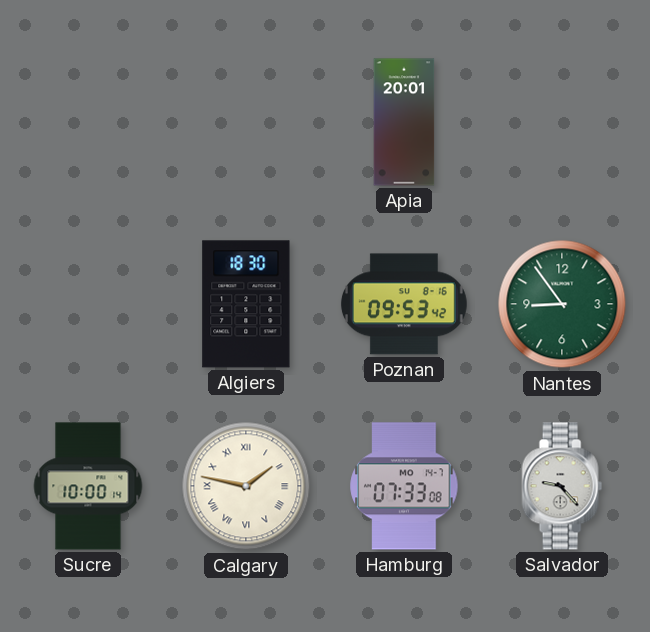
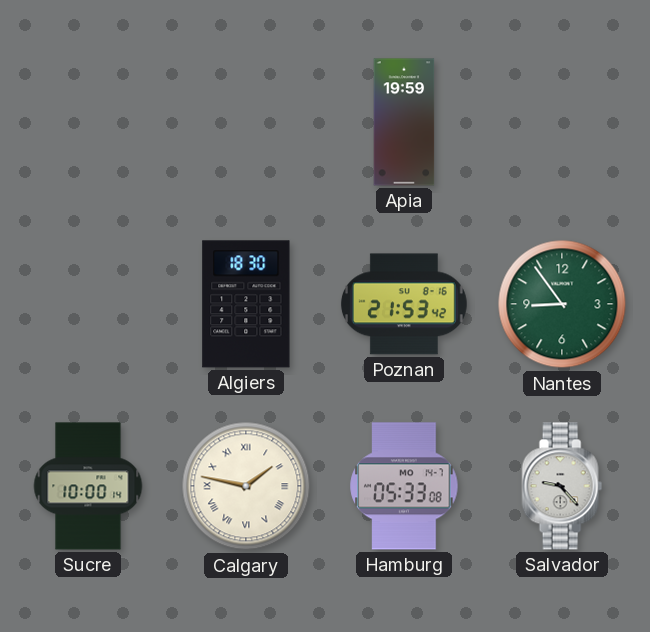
Apia: 20:01 -> 19:59 (404, 122)
Poznan: 09:53 -> 21:53 (404, 304)
Hamburg: 07:33 -> 05:33 (404, 486)
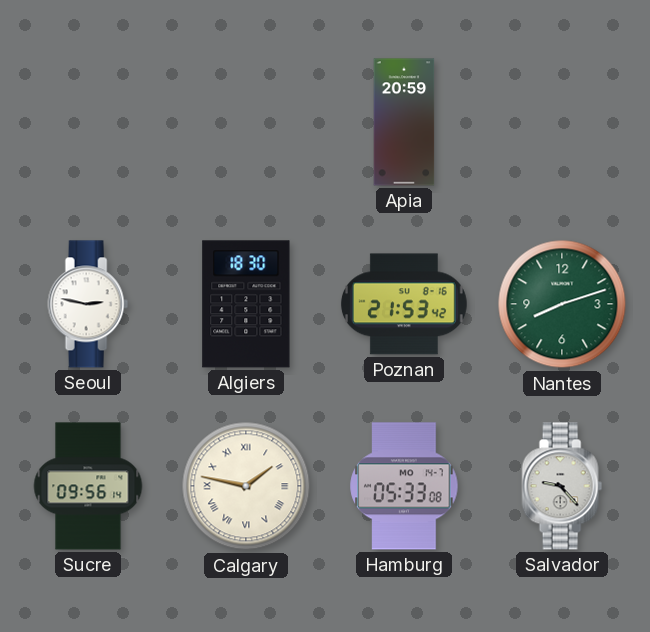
Apia: 19:59 -> 20:59 (404, 122)
Seoul: none -> 2:47 (88, 304)
Nantes: 8:54 -> 8:12 (562, 304)
Sucre: 10:00 -> 09:56 (88, 486)
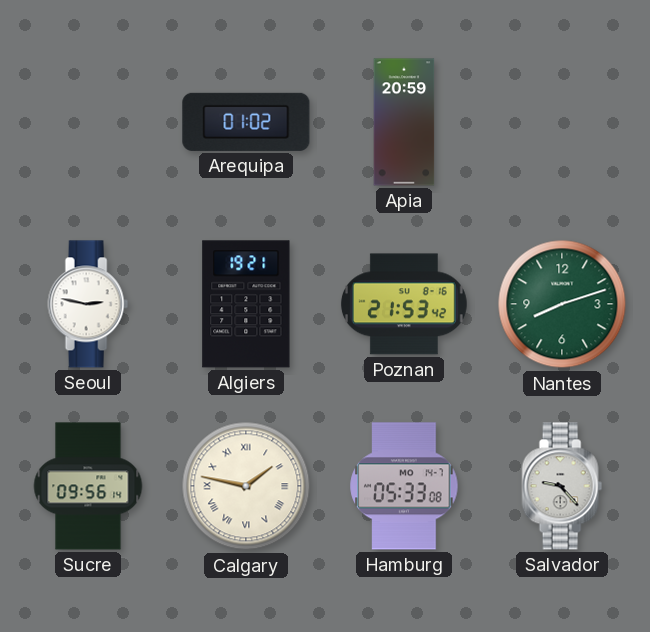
Arequipa: none -> 01:02 (246, 122)
Algiers: 18:30 -> 19:21 (246, 304)
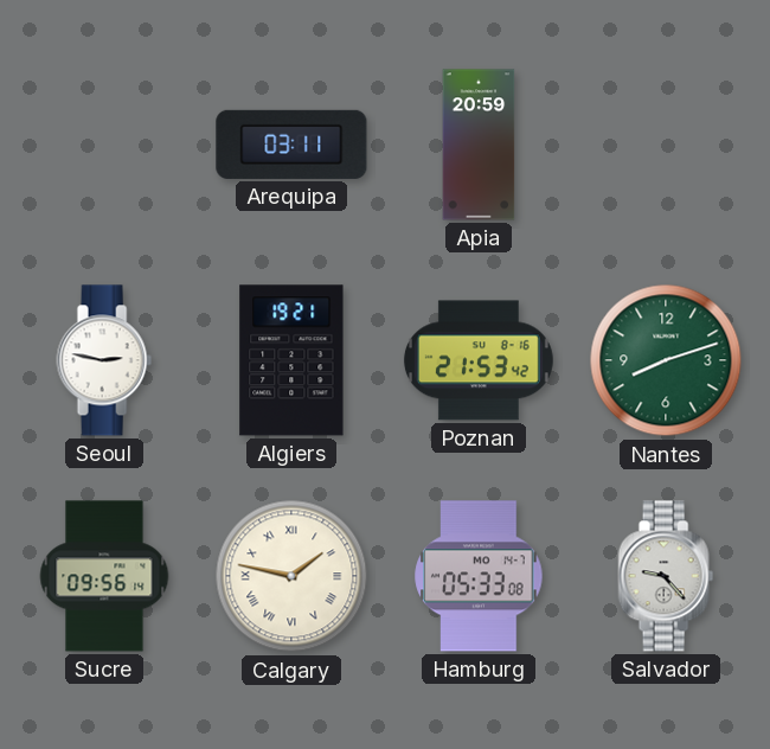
Arequipa: 01:02 -> 03:11 (291, 145)
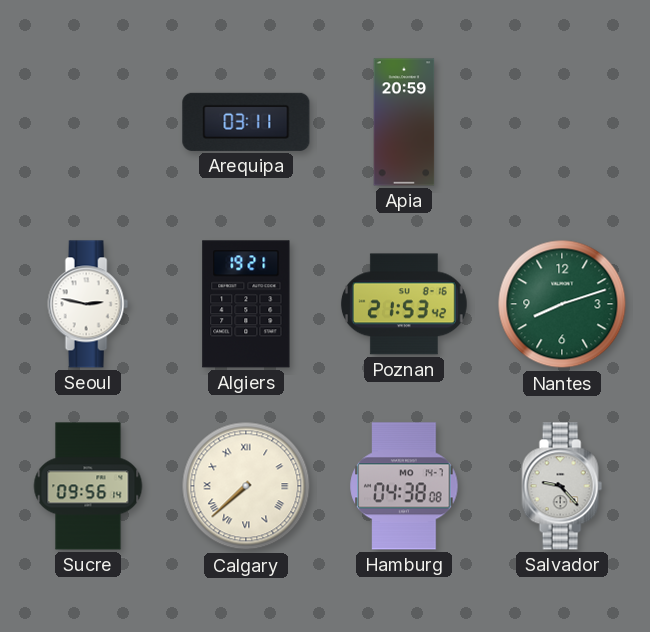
Calgary: 1:47 -> 7:38 (246, 486)
Hamburg: 05:33 -> 04:38 (404, 486)
